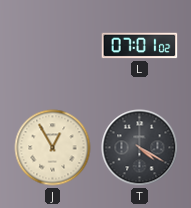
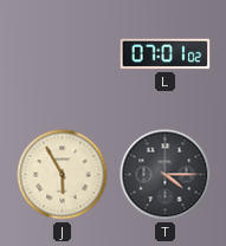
J: 12:55 -> 5:55 (63, 175)
T: 4:20 -> 4:15 (166, 175)
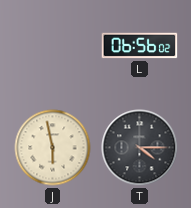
L: 07:01 -> 06:56 (140, 46)
J: 5:55 -> 5:58 (53, 148)
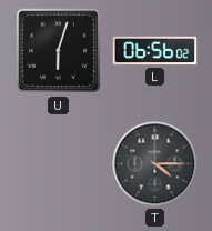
U: none -> 6:03 (59, 51)
J: 5:58 -> none (53, 148)
